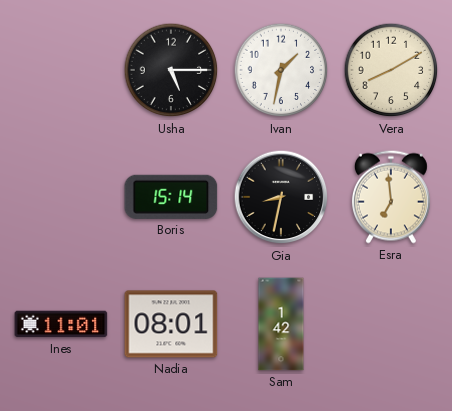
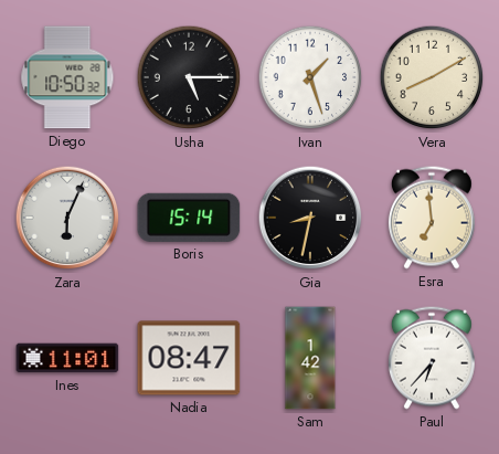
Diego: none -> 10:50 (67, 77)
Ivan: 1:32 -> 1:27 (310, 77)
Zara: none -> 6:04 (67, 218)
Nadia: 08:01 -> 08:47 (189, 358)
Paul: none -> 6:37 (432, 358)
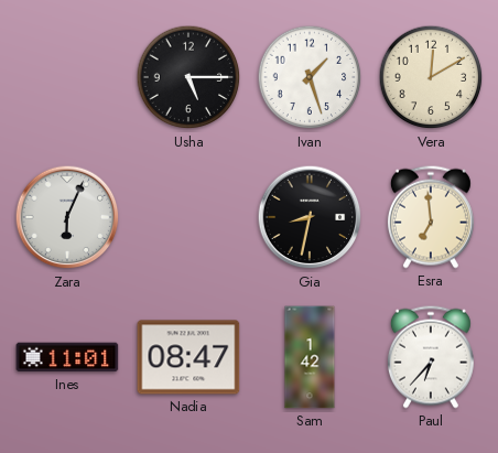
Diego: 10:50 -> none (67, 77)
Vera: 8:10 -> 12:10 (431, 77)
Boris: 15:14 -> none (189, 218)
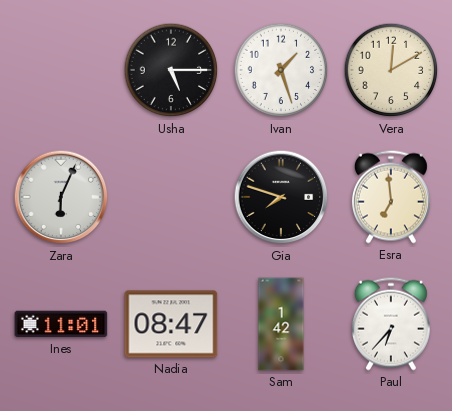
Gia: 8:32 -> 7:48 (281, 197)
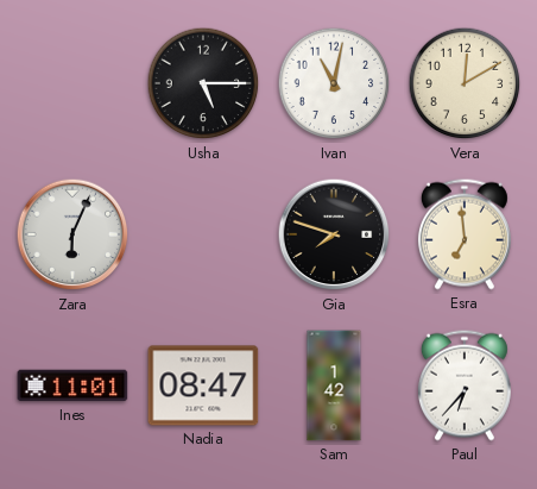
Ivan: 1:27 -> 11:02 (334, 83)
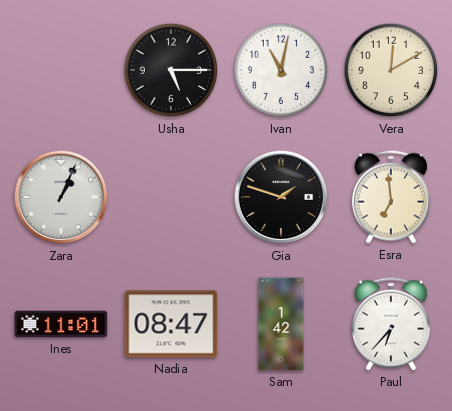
Zara: 6:04 -> 1:04 (61, 197)
Gia: 7:48 -> 1:48 (281, 197)
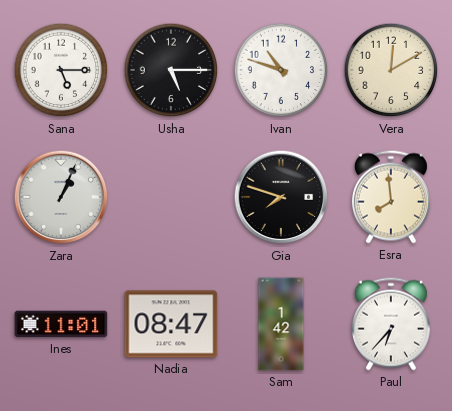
Sana: none -> 5:15 (61, 70)
Ivan: 11:02 -> 10:48 (281, 70)
Gia: 1:48 -> 7:48 (281, 197)
Esra: 6:59 -> 7:59 (391, 197)
